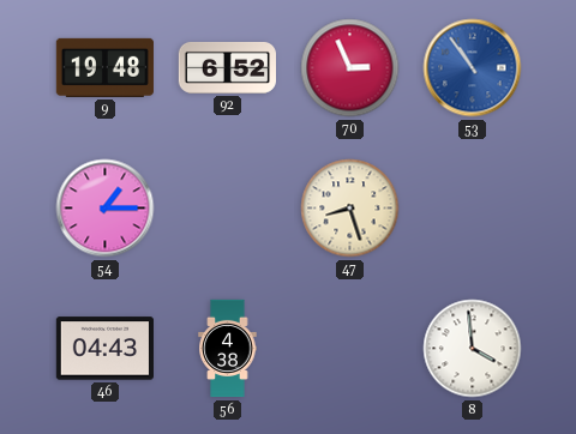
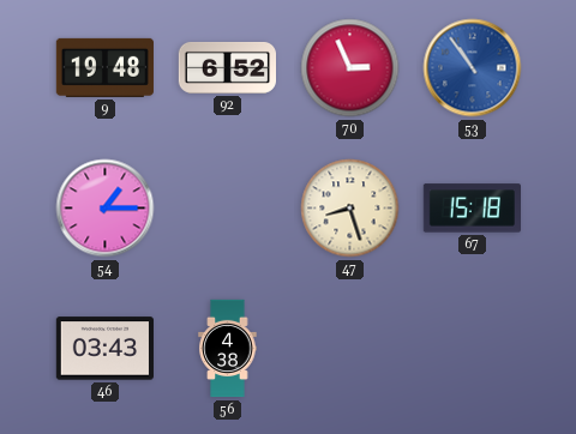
67: none -> 15:18 (472, 209)
46: 04:43 -> 03:43 (104, 349)
8: 3:59 -> none (473, 349)
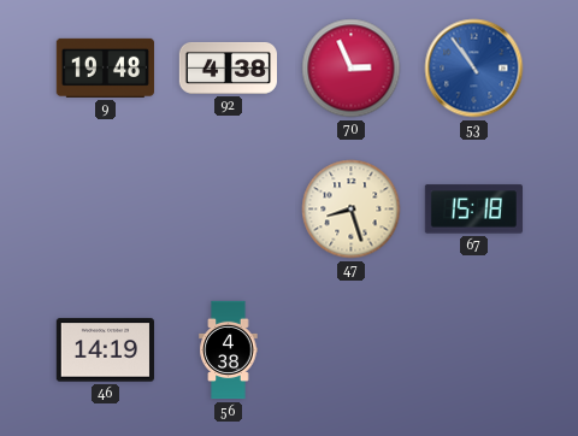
92: 6:52 -> 4:38 (228, 67)
54: 1:15 -> none (106, 209)
46: 03:43 -> 14:19 (105, 350)
